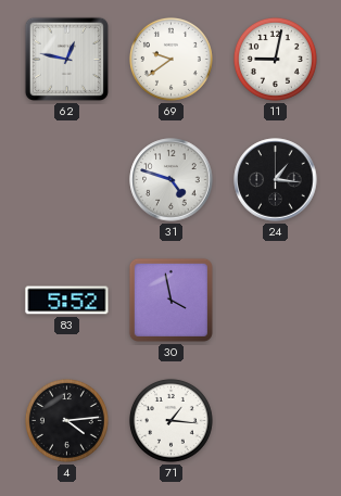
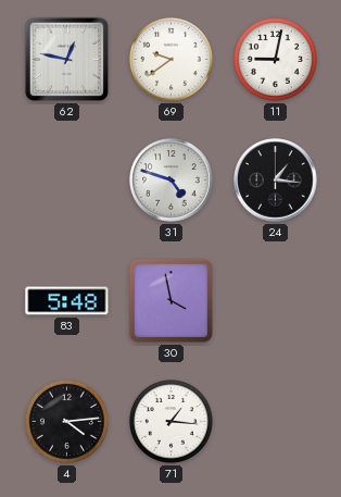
83: 5:52 -> 5:48 (67, 301)
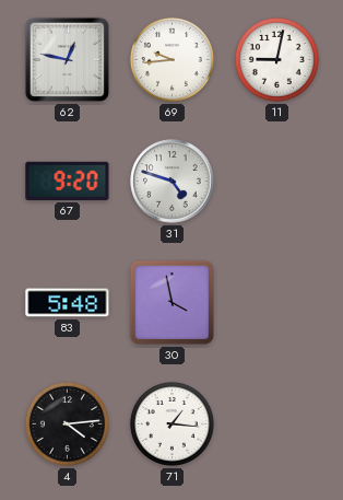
69: 9:39 -> 9:44 (171, 59)
67: none -> 9:20 (68, 181)
24: 1:16 -> none (276, 181)
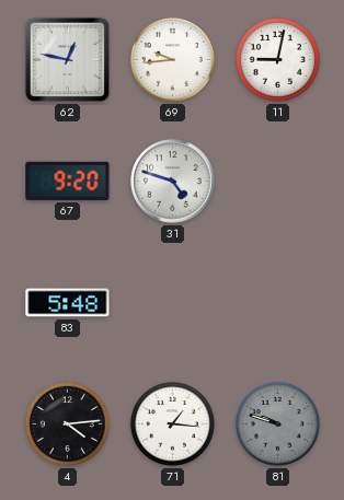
30: 3:58 -> none (171, 302)
81: none -> 9:48 (277, 423)
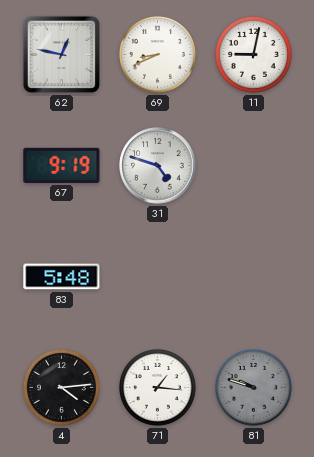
69: 9:44 -> 8:41 (157, 54)
67: 9:20 -> 9:19 (62, 165)
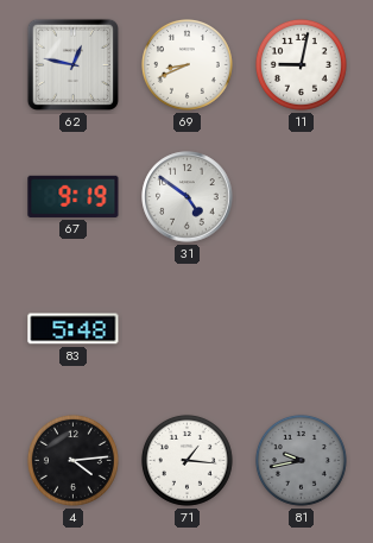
31: 4:48 -> 4:51 (188, 197)
81: 9:48 -> 9:43 (301, 460)
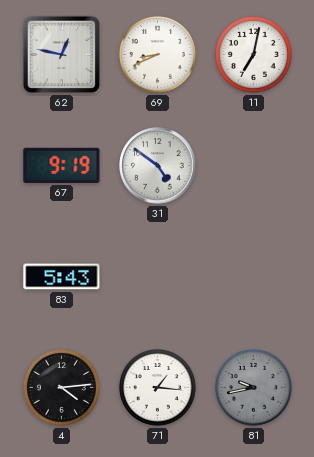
11: 9:02 -> 7:02 (253, 54)
83: 5:48 -> 5:43 (62, 277)
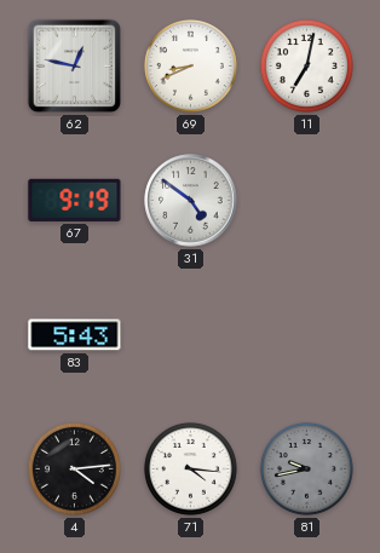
71: 1:16 -> 4:16 (190, 468)
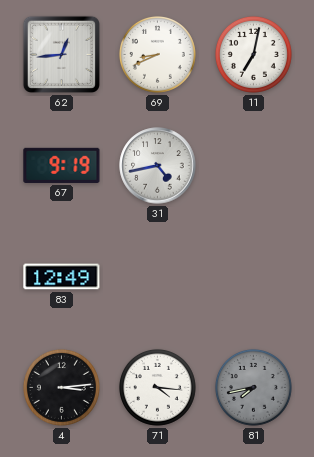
62: 12:47 -> 12:44 (61, 54)
31: 4:51 -> 4:43 (158, 166)
83: 5:43 -> 12:49 (62, 277)
4: 4:14 -> 3:14 (61, 387)
81: 9:43 -> 7:43 (253, 387)
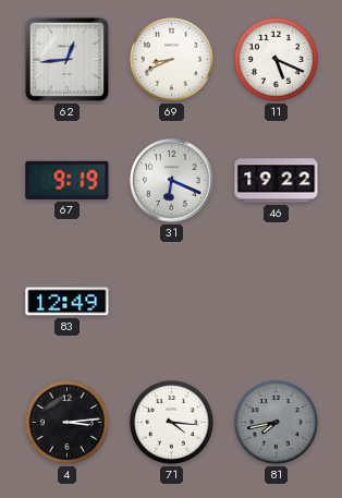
11: 7:02 -> 5:19 (276, 59)
31: 4:43 -> 6:19 (172, 181)
46: none -> 19:22 (277, 181)
